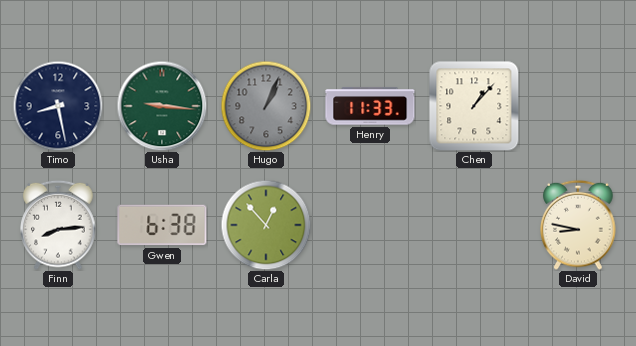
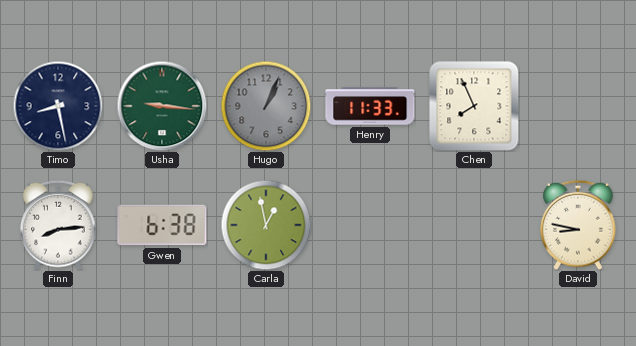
Chen: 1:07 -> 7:56 (474, 106)
Carla: 12:53 -> 12:58 (266, 225)
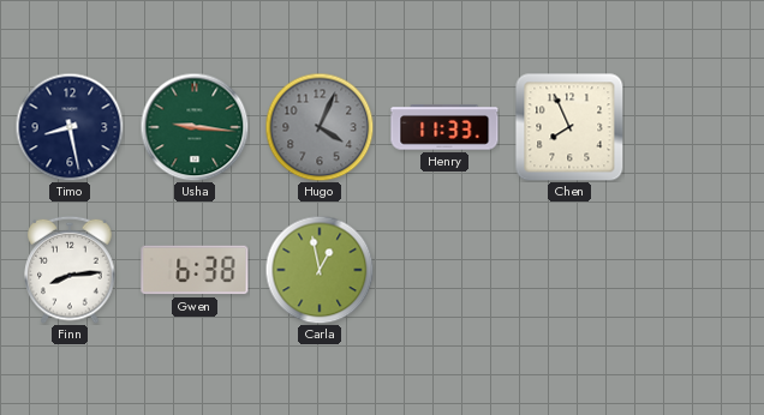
Hugo: 1:04 -> 4:04 (320, 127)
David: 8:47 -> none (578, 225)
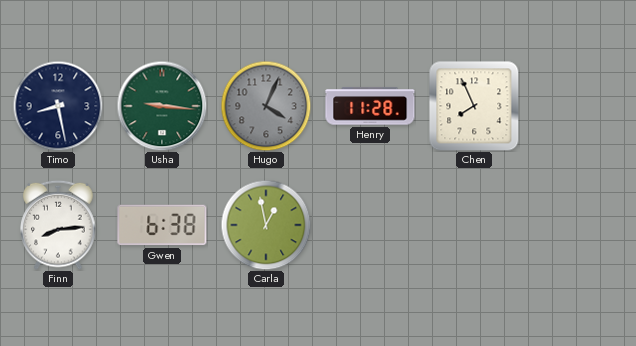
Henry: 11:33 -> 11:28 (370, 106)
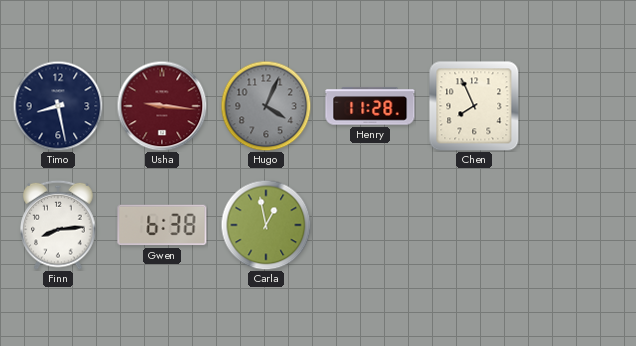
Usha dial: green -> burgundy (162, 106)
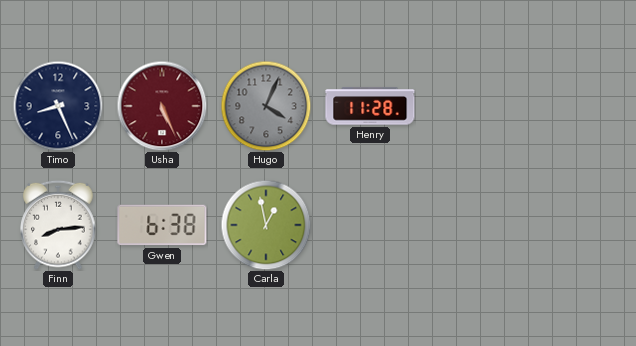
Timo: 8:28 -> 8:26 (58, 106)
Usha: 9:16 -> 5:26 (162, 106)
Chen: 7:56 -> none (474, 106)
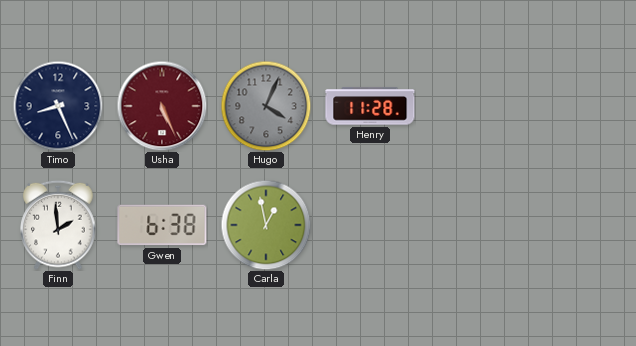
Finn: 8:14 -> 1:59 (58, 225)
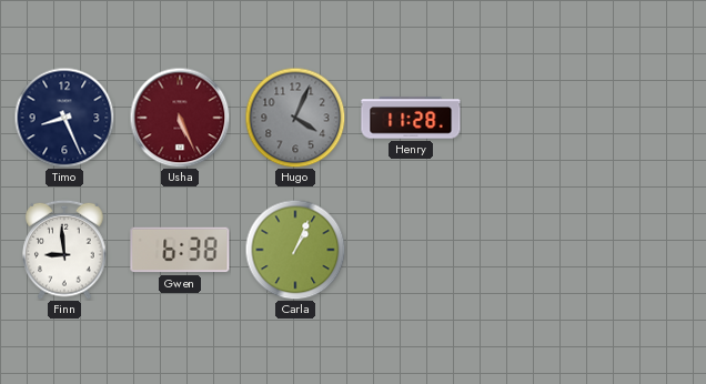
Finn: 1:59 -> 8:59 (64, 250)
Carla: 12:58 -> 1:04 (295, 250)
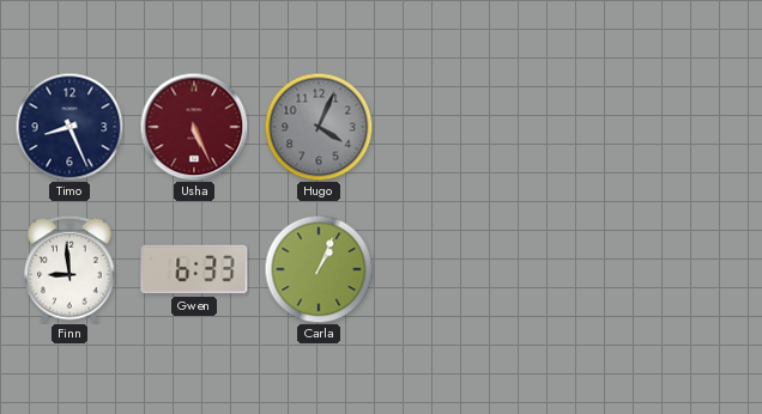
Henry: 11:28 -> none (411, 118)
Gwen: 6:38 -> 6:33 (194, 269)
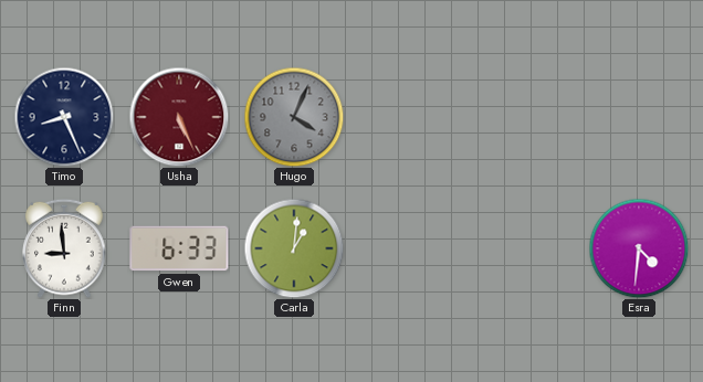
Carla: 1:04 -> 1:01 (294, 248)
Esra: none -> 4:31 (639, 248)
